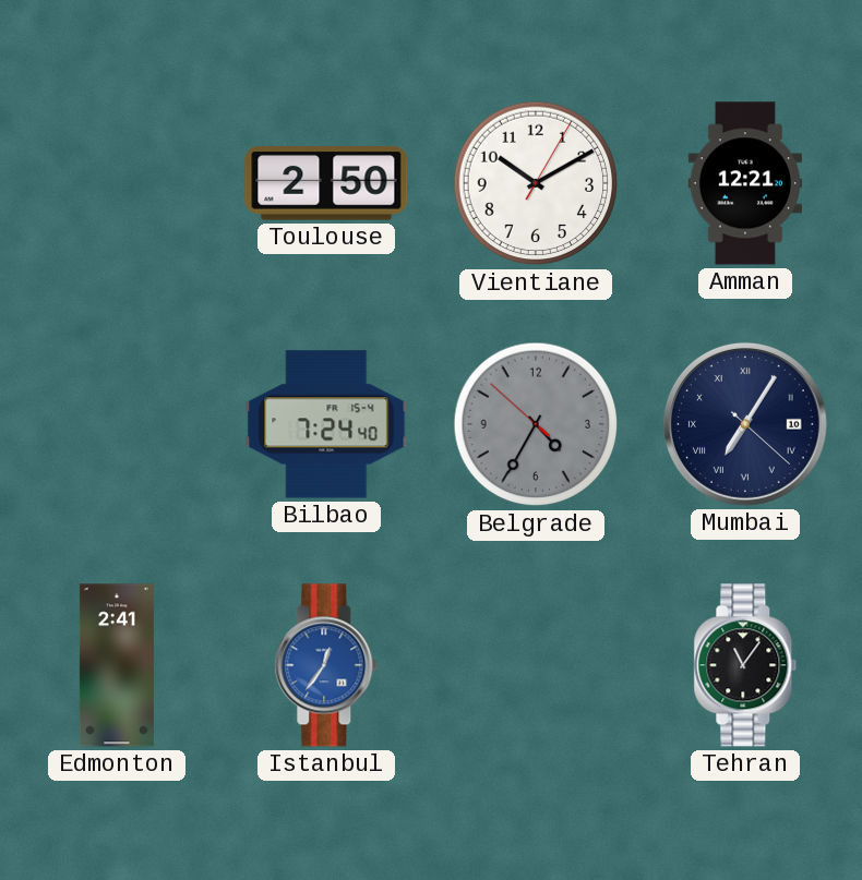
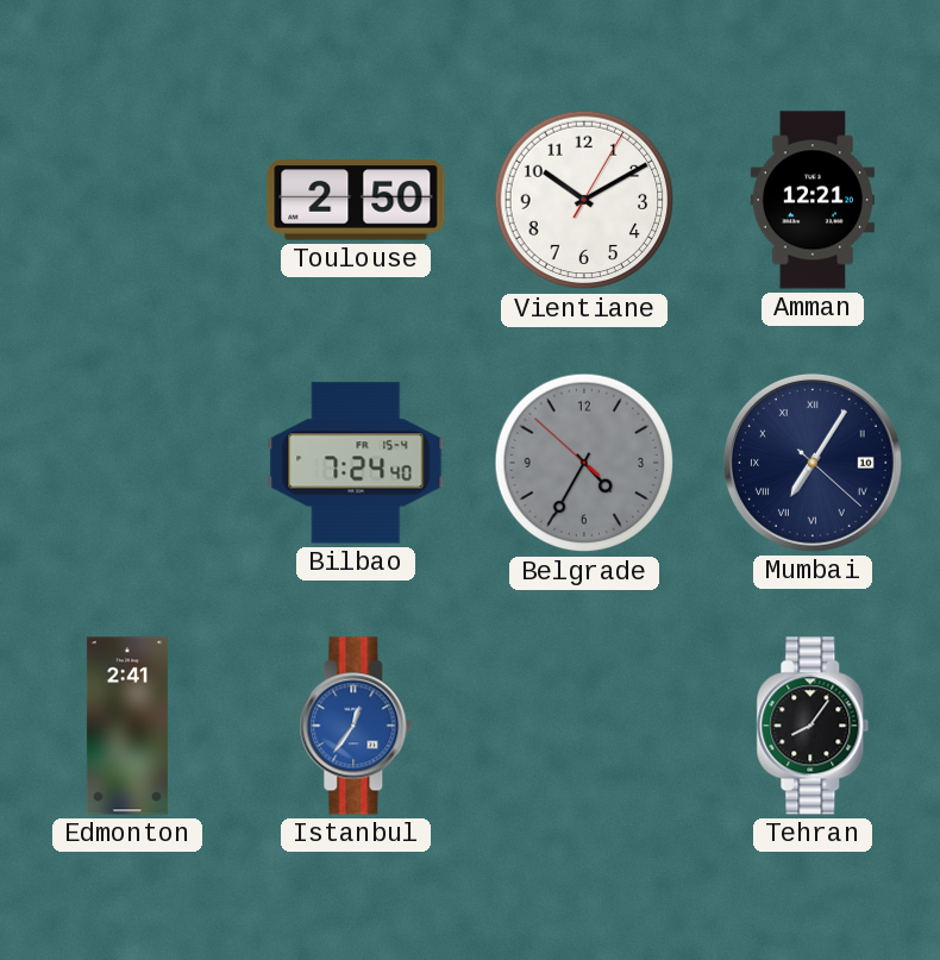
Tehran: 11:06 -> 8:06 (813, 726)
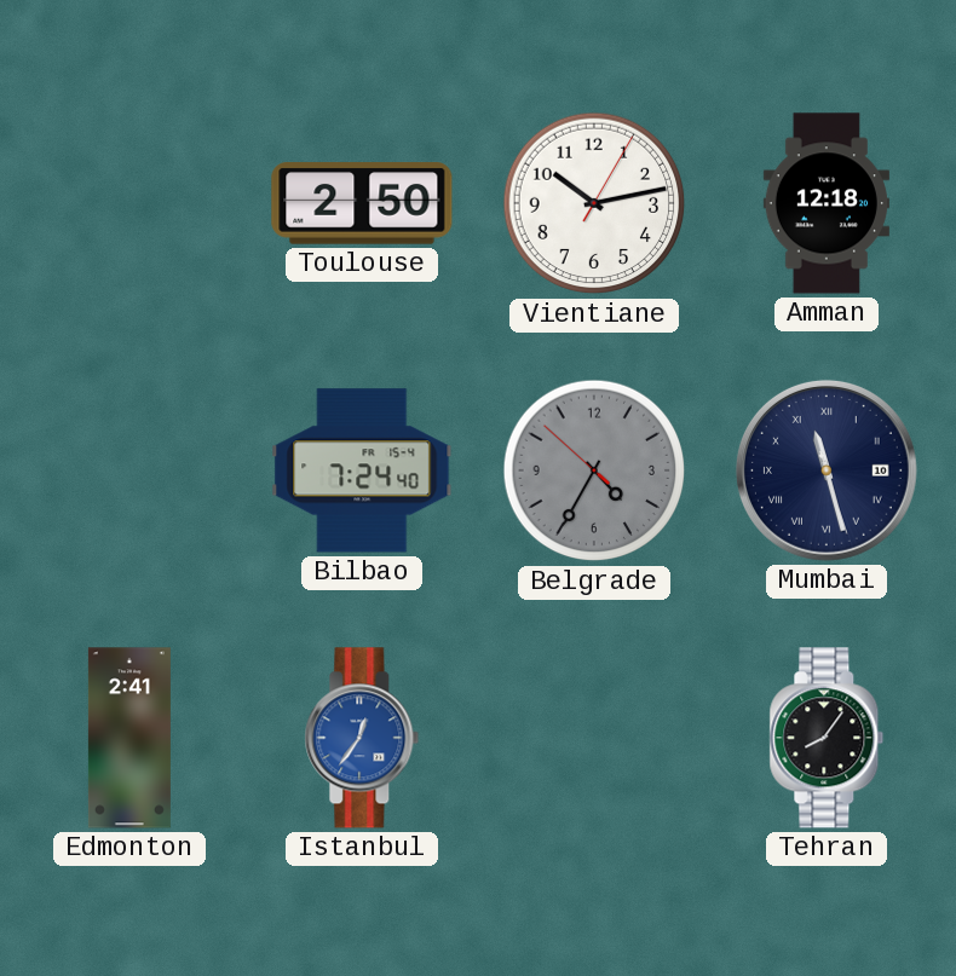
Vientiane: 10:10 -> 10:13 (594, 203)
Amman: 12:21 -> 12:18 (827, 203)
Mumbai: 7:05 -> 11:27 (827, 470)
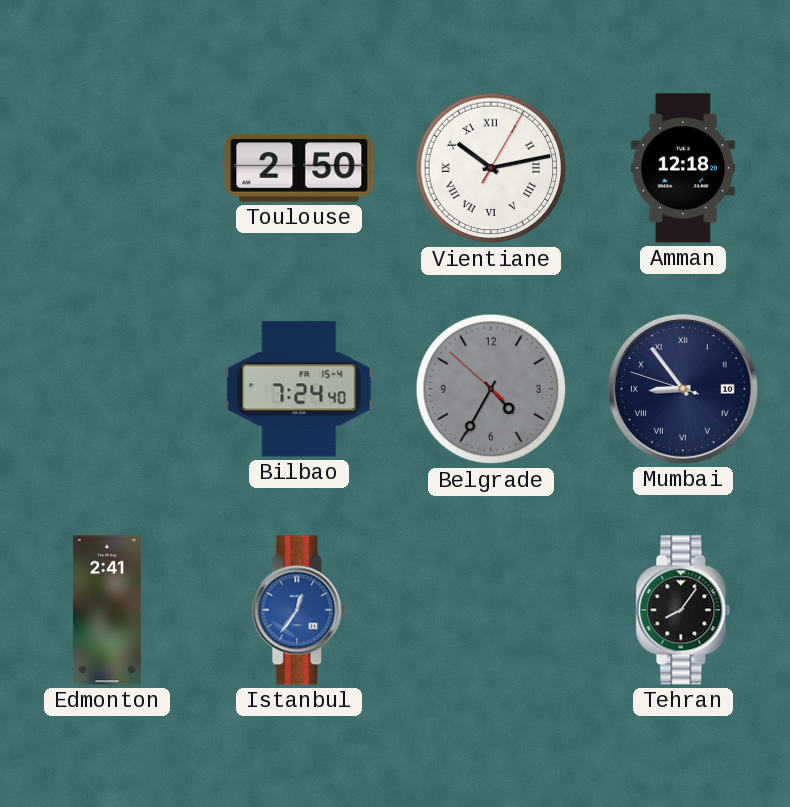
Vientiane numerals: Arabic -> Roman (491, 168)
Mumbai: 11:27 -> 8:53 (683, 389)
